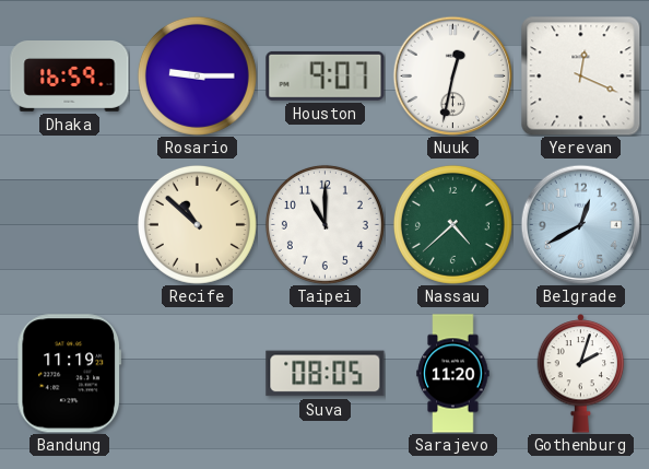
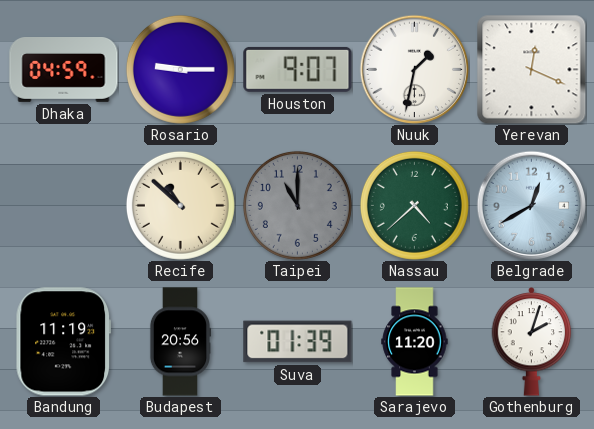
Dhaka: 16:59 -> 04:59 (64, 70)
Nuuk: 12:32 -> 1:32 (414, 69)
Taipei dial: white -> grey (297, 205)
Budapest: none -> 20:56 (179, 342)
Suva: 08:05 -> 01:39 (298, 342)
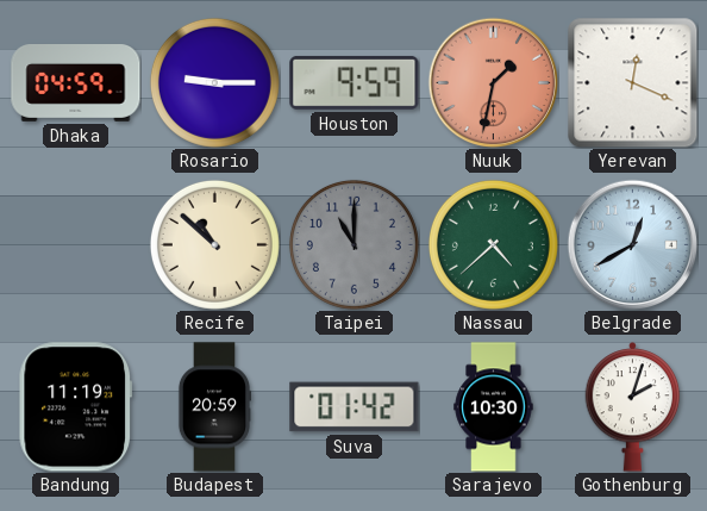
Houston: 9:07 -> 9:59 (355, 82)
Nuuk dial: white -> salmon (493, 82)
Budapest: 20:56 -> 20:59 (213, 407)
Suva: 01:39 -> 01:42 (355, 407)
Sarajevo: 11:20 -> 10:30 (494, 407)
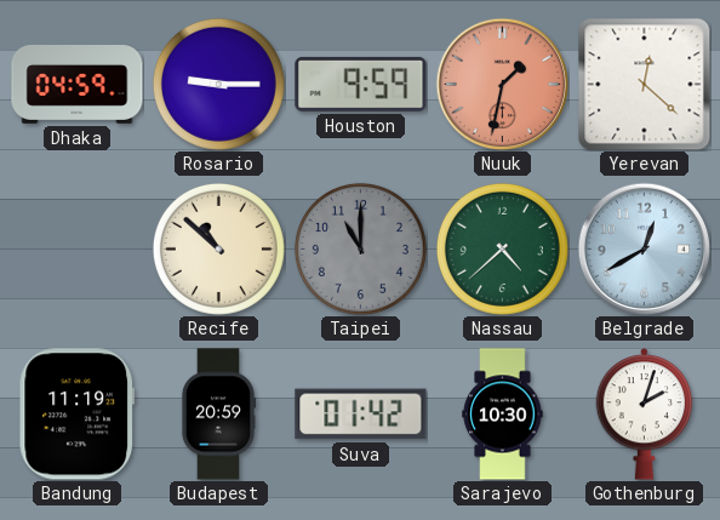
Yerevan: 12:19 -> 12:22 (645, 85)
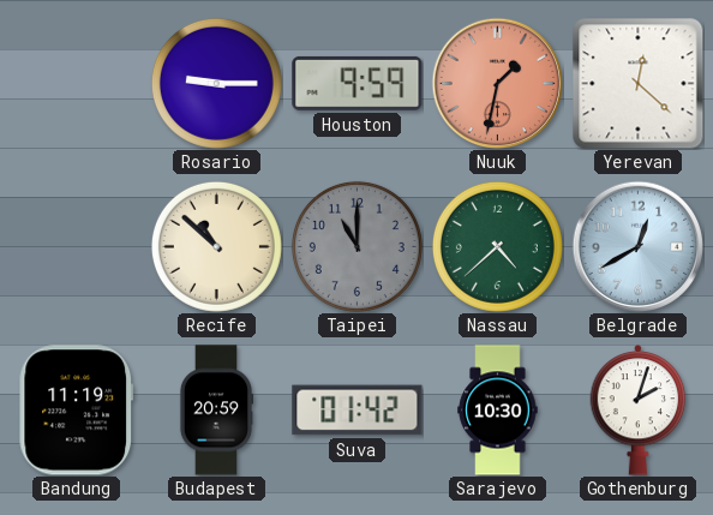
Dhaka: 04:59 -> none (78, 85)
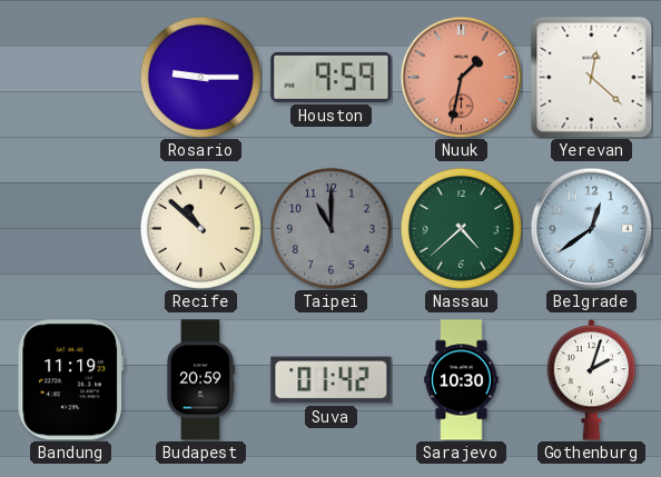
Belgrade: 12:40 -> 12:39 (591, 228)
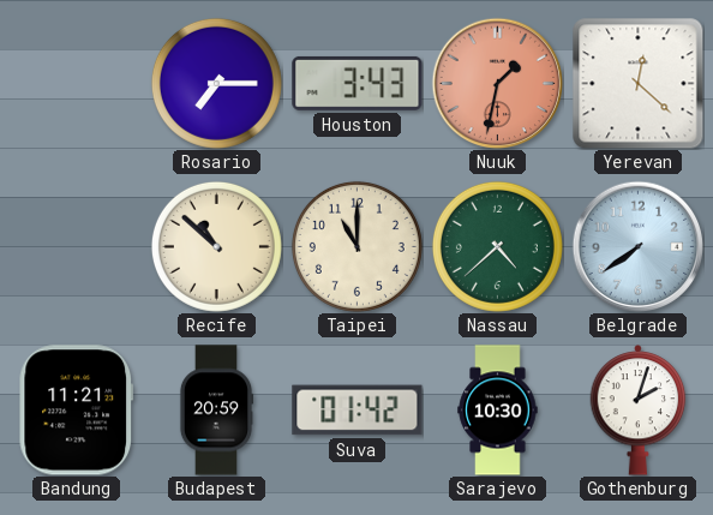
Rosario: 9:15 -> 7:15 (216, 83)
Houston: 9:59 -> 3:43 (358, 83)
Taipei dial: grey -> cream (356, 246)
Belgrade: 12:39 -> 7:39 (637, 246)
Bandung: 11:19 -> 11:21 (76, 411)
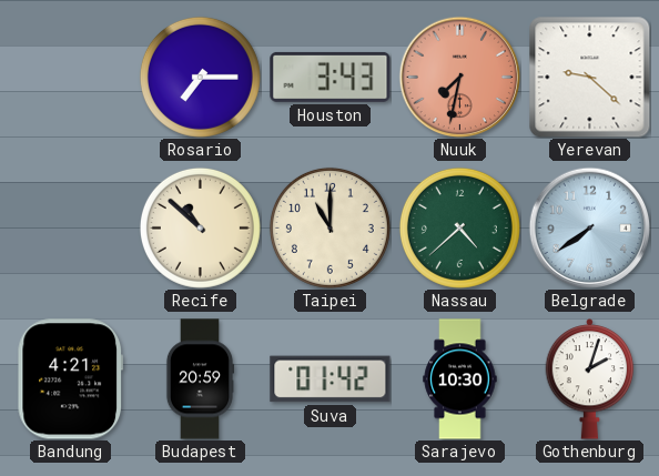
Nuuk: 1:32 -> 7:32 (459, 77)
Yerevan: 12:22 -> 9:22 (590, 78)
Bandung: 11:21 -> 4:21 (70, 379)
